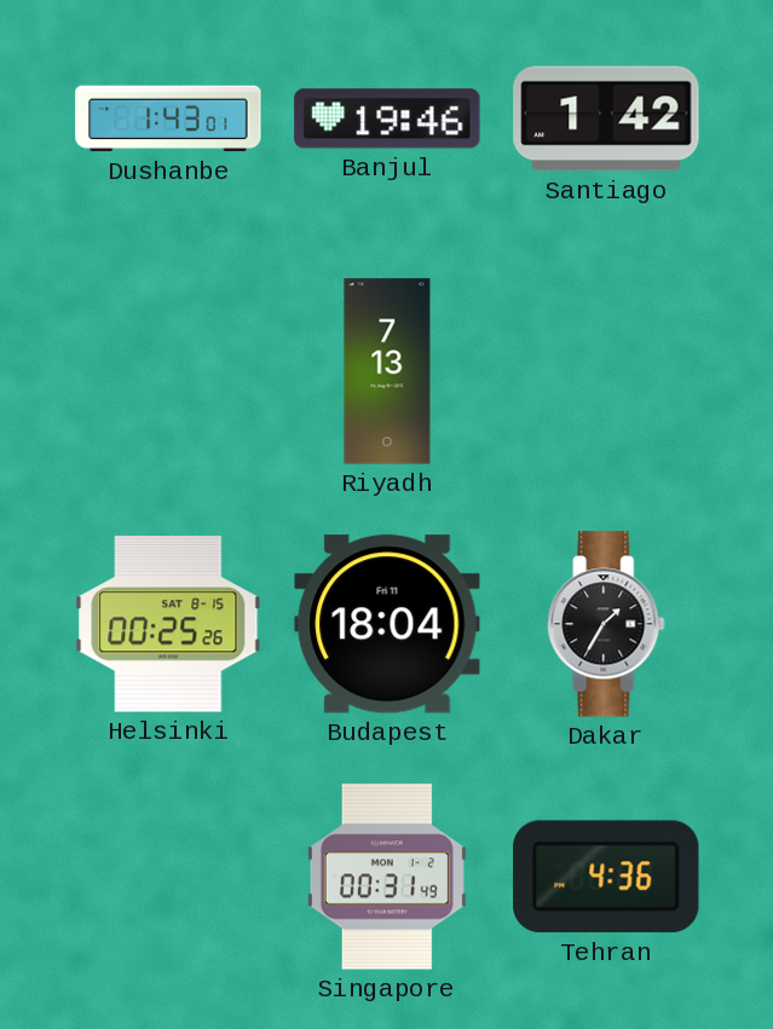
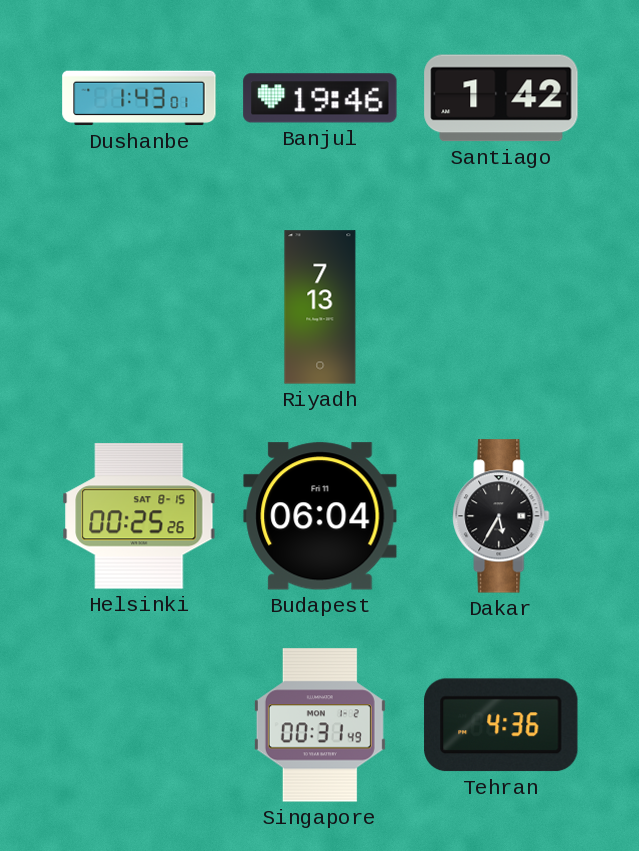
Budapest: 18:04 -> 06:04 (320, 516)
Dakar: 1:35 -> 5:35 (501, 516)
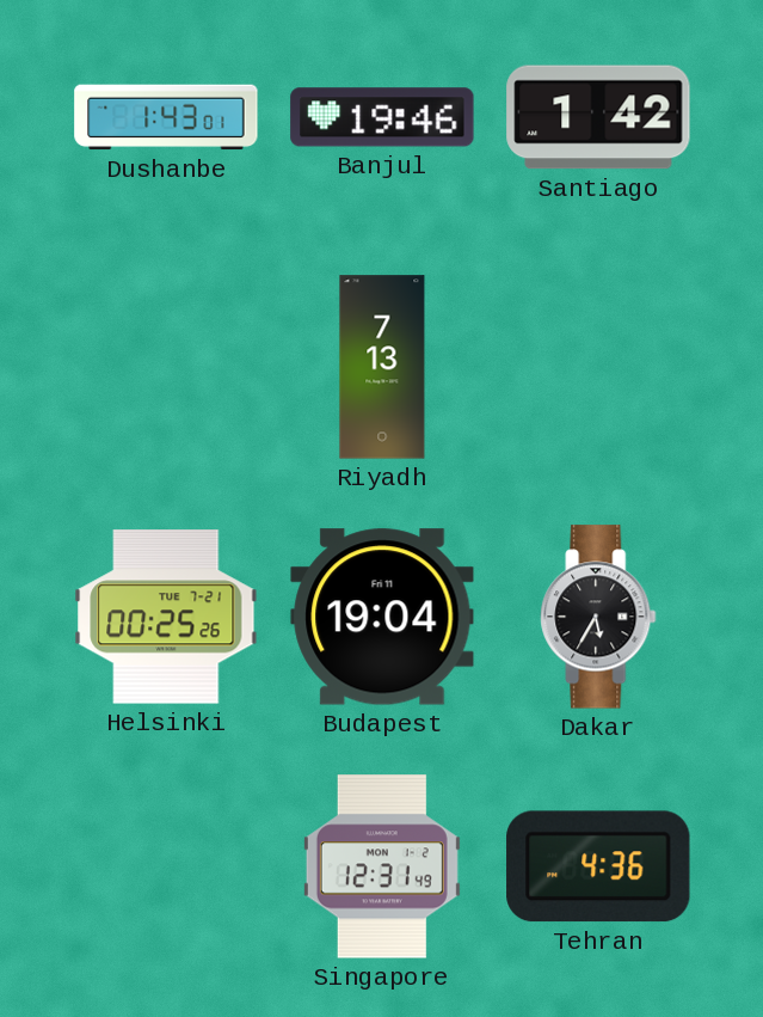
Helsinki date: SAT 8-15 -> TUE 7-21 (166, 617)
Budapest: 06:04 -> 19:04 (382, 617)
Singapore: 00:31 -> 12:31 (382, 866)
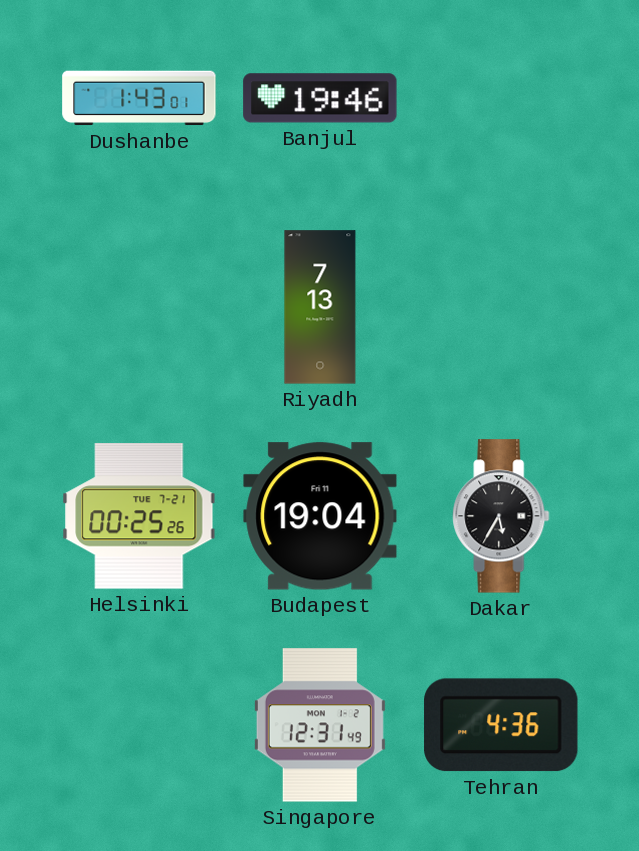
Santiago: 1:42 -> none (598, 117)
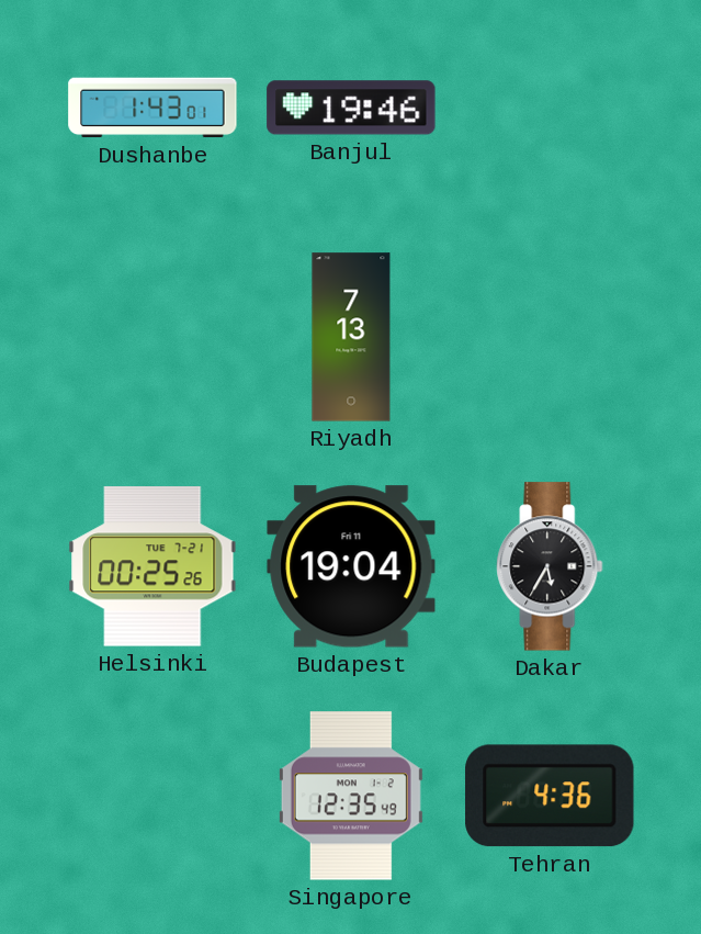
Singapore: 12:31 -> 12:35 (351, 796)
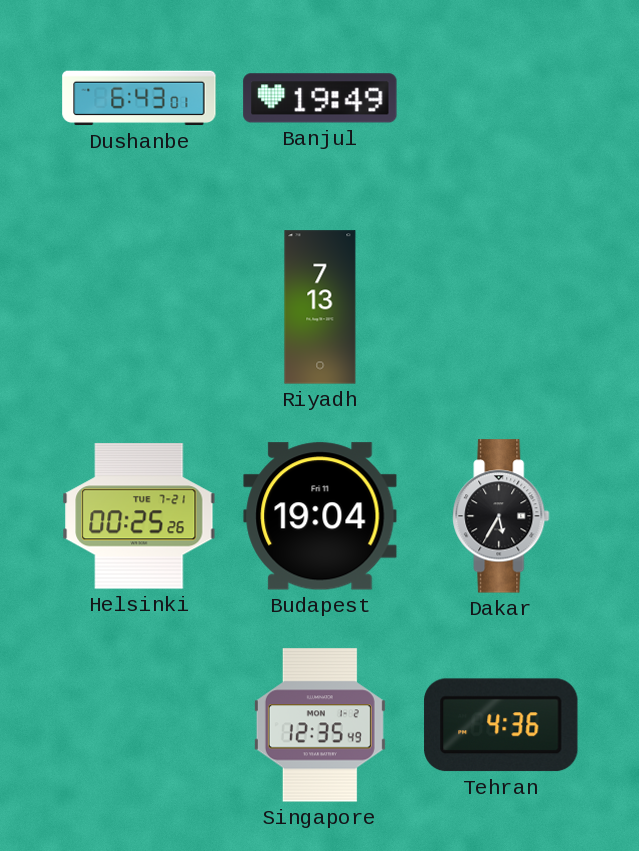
Dushanbe: 1:43 -> 6:43 (139, 98)
Banjul: 19:46 -> 19:49 (320, 98)
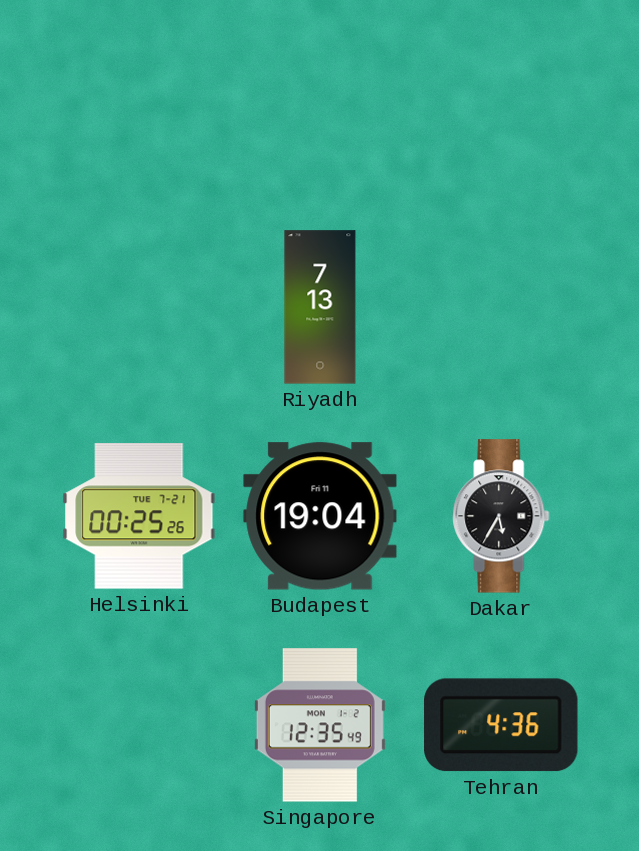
Dushanbe: 6:43 -> none (139, 98)
Banjul: 19:49 -> none (320, 98)
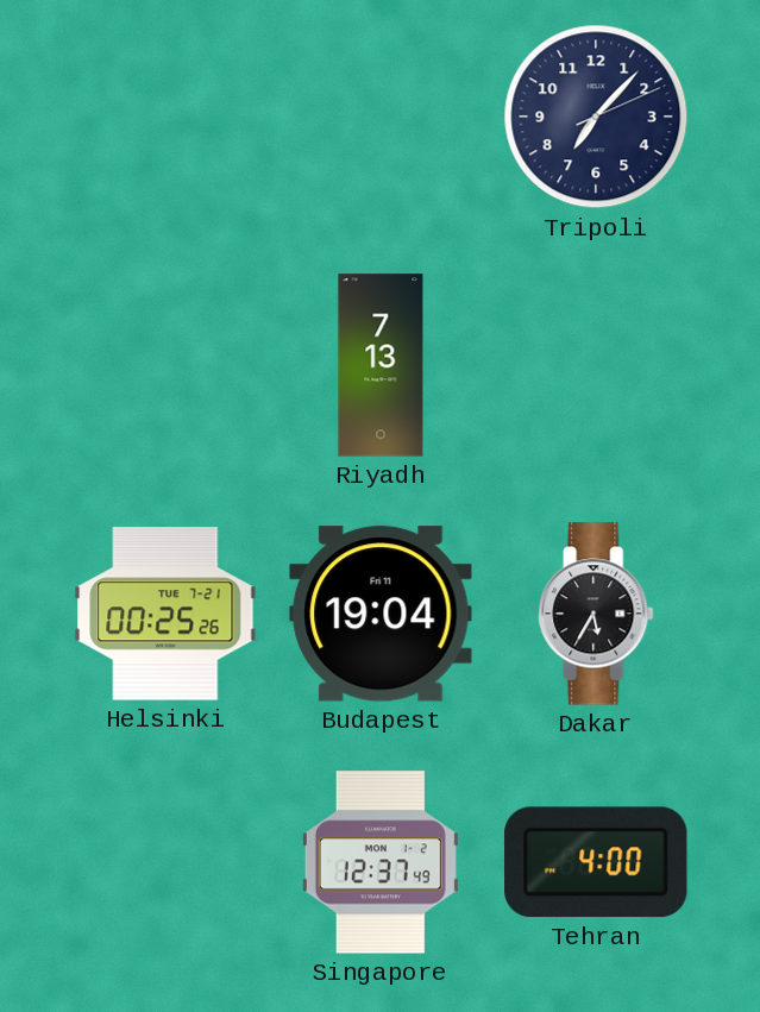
Tripoli: none -> 7:07 (596, 117)
Singapore: 12:35 -> 12:37 (381, 862)
Tehran: 4:36 -> 4:00 (596, 862)
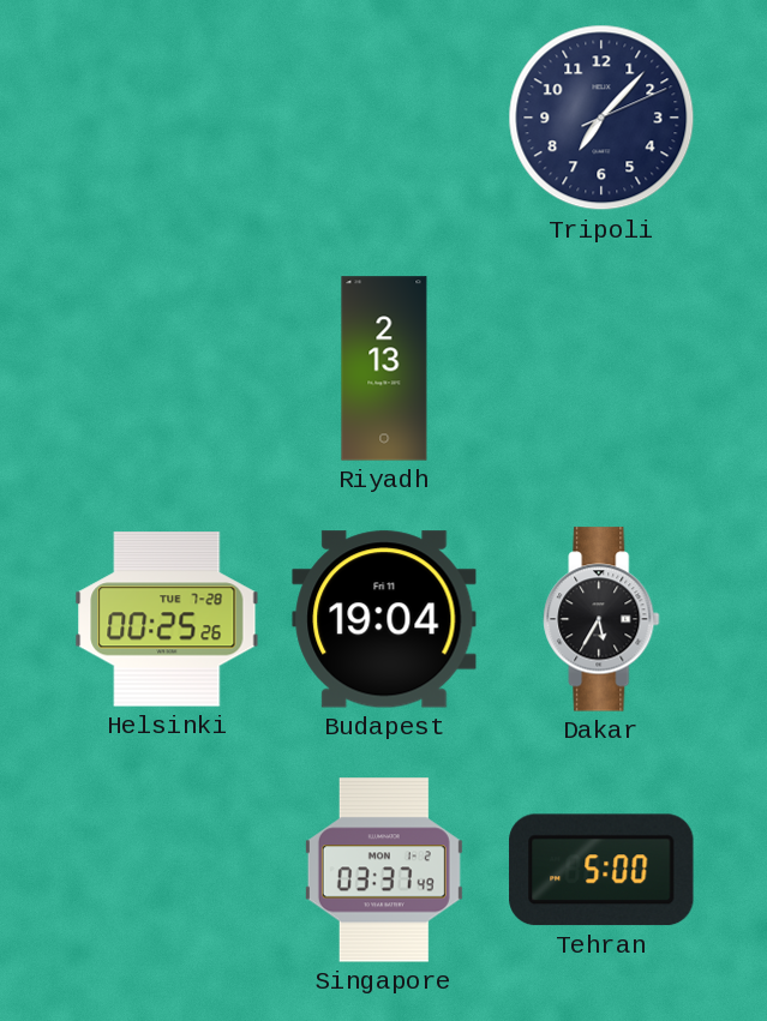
Riyadh: 7:13 -> 2:13 (384, 368)
Helsinki date: TUE 7-21 -> TUE 7-28 (167, 619)
Singapore: 12:37 -> 03:37 (384, 870)
Tehran: 4:00 -> 5:00 (601, 870)
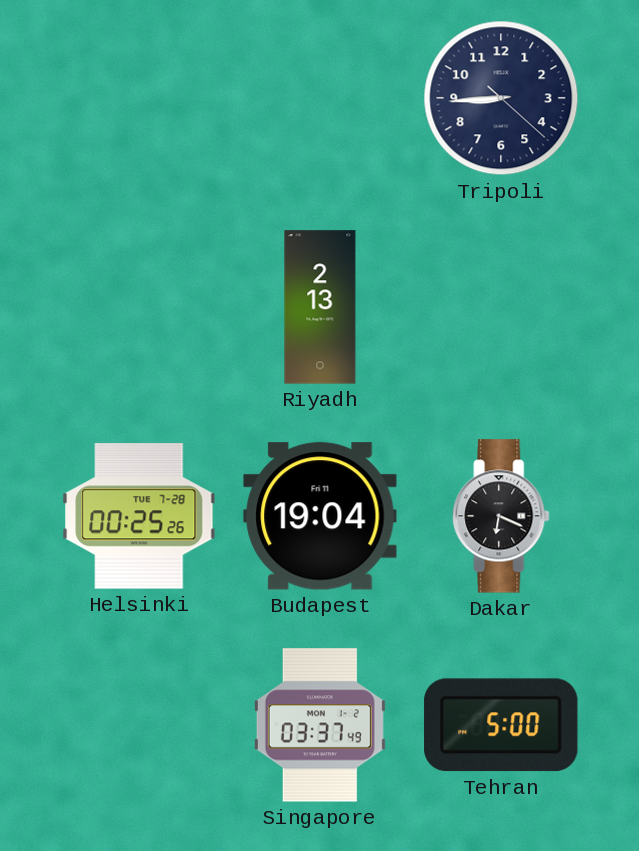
Tripoli: 7:07 -> 8:44 (501, 98)
Dakar: 5:35 -> 6:19 (501, 516)
